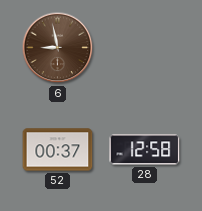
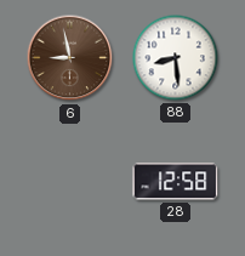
88: none -> 8:29 (176, 58)
52: 00:37 -> none (58, 150)
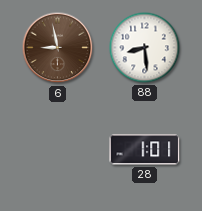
28: 12:58 -> 1:01 (145, 150)
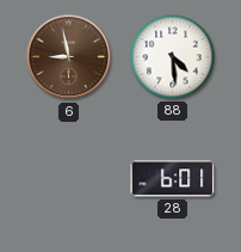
88: 8:29 -> 4:29 (173, 57)
28: 1:01 -> 6:01 (173, 179)
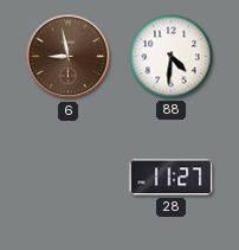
88: 4:29 -> 4:31 (172, 57)
28: 6:01 -> 11:27 (172, 178)
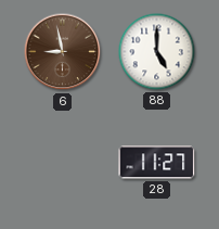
88: 4:31 -> 5:00 (157, 52)
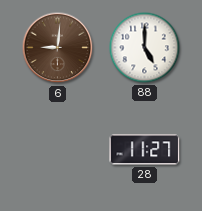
6: 8:58 -> 9:01 (58, 48)
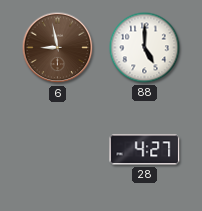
6: 9:01 -> 8:58 (58, 48)
28: 11:27 -> 4:27 (145, 150)
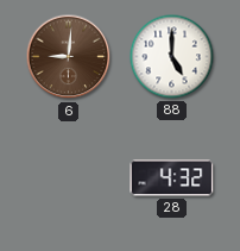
6: 8:58 -> 9:01 (69, 57)
28: 4:27 -> 4:32 (172, 178)
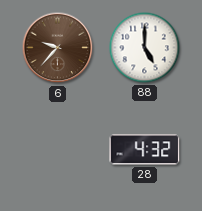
6: 9:01 -> 9:37 (58, 48)
